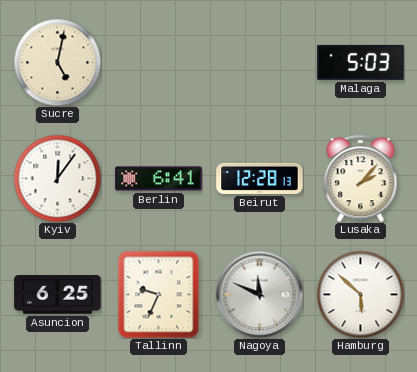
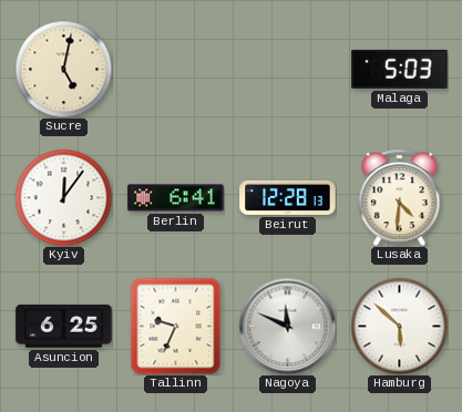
Lusaka: 2:07 -> 4:31 (400, 197)
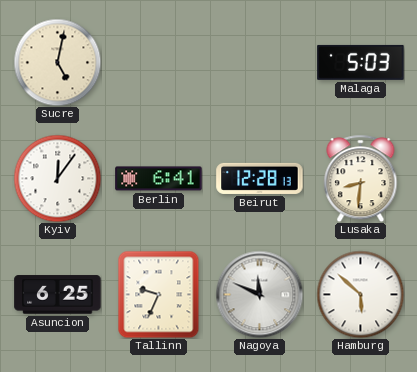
Lusaka: 4:31 -> 8:31 (361, 178)
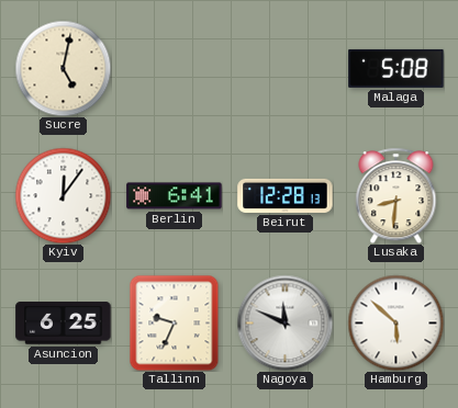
Malaga: 5:03 -> 5:08 (396, 68)
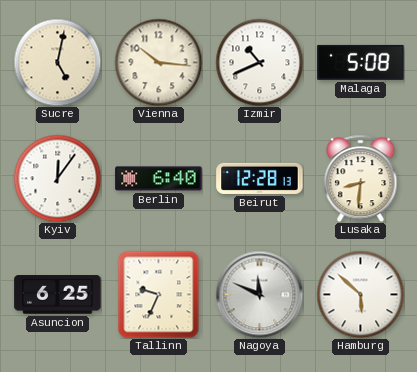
Vienna: none -> 10:16 (158, 62)
Izmir: none -> 10:41 (259, 62)
Berlin: 6:41 -> 6:40 (159, 179)
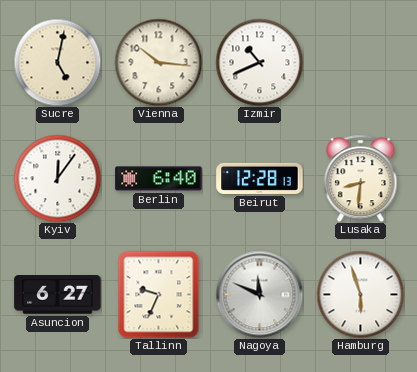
Malaga: 5:08 -> none (361, 62)
Asuncion: 6:25 -> 6:27 (58, 295)
Hamburg: 5:52 -> 5:57 (360, 294)
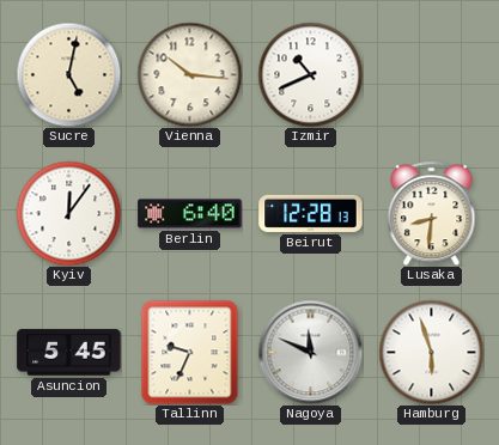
Asuncion: 6:27 -> 5:45 (69, 353)
